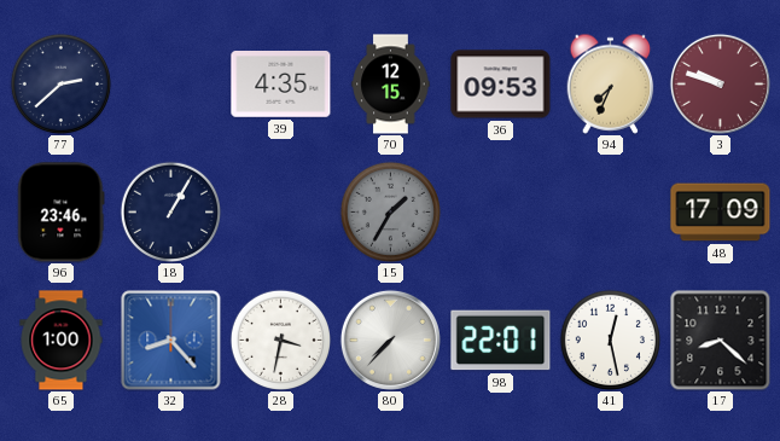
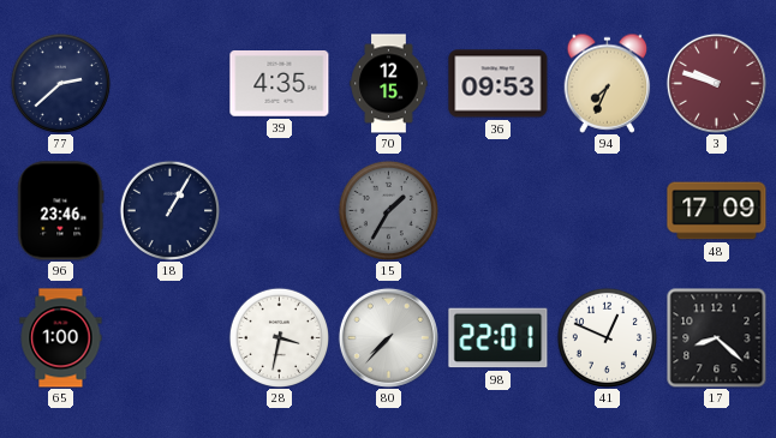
32: 8:23 -> none (171, 341)
41: 12:28 -> 12:49 (607, 337)
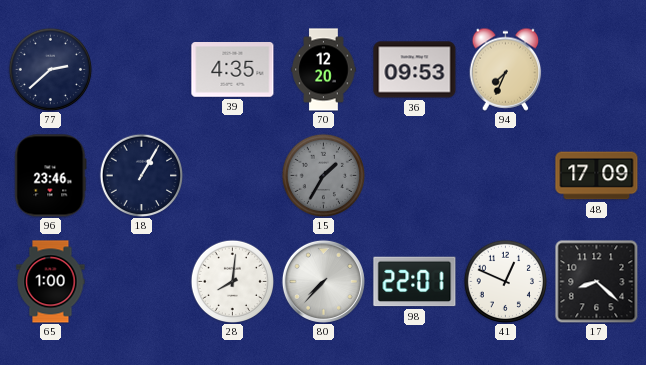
70: 12:15 -> 12:20 (324, 70)
3: 9:48 -> none (716, 83)
28: 3:32 -> 8:01 (232, 281)
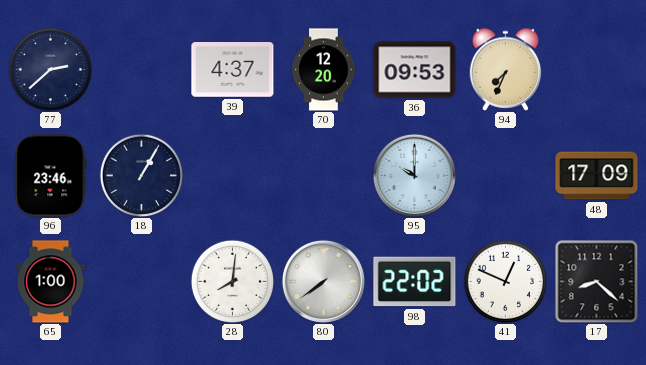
39: 4:35 -> 4:37 (233, 70)
15: 1:35 -> none (323, 175)
95: none -> 10:00 (414, 175)
80: 7:37 -> 7:39 (323, 281)
98: 22:01 -> 22:02 (415, 282)
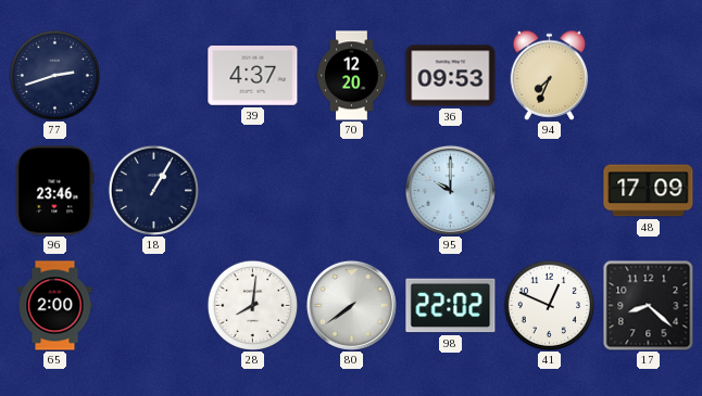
77: 2:38 -> 2:42 (54, 75)
65: 1:00 -> 2:00 (55, 306)
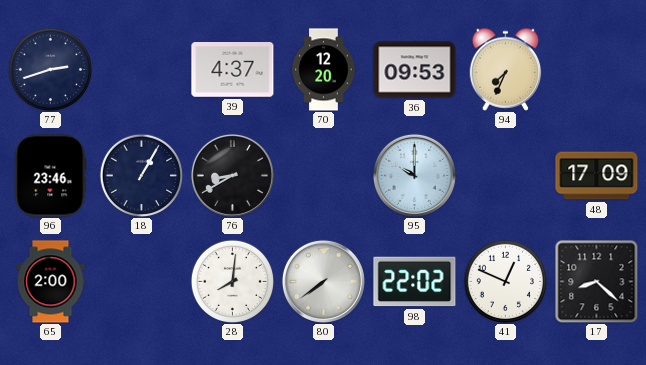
76: none -> 8:40 (232, 175)
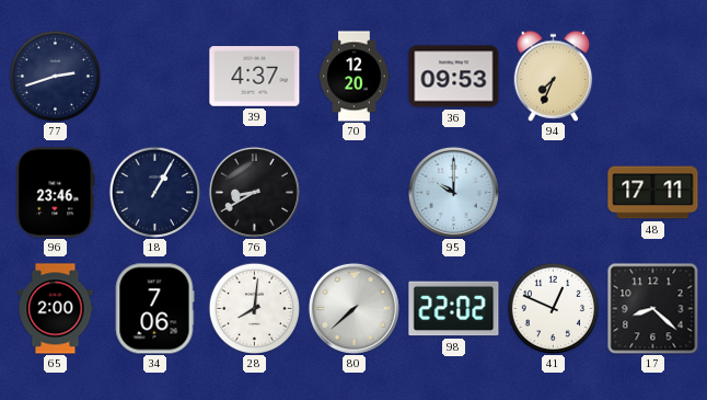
48: 17:09 -> 17:11 (653, 193)
34: none -> 7:06 (154, 309)
80: 7:39 -> 7:38 (353, 308)
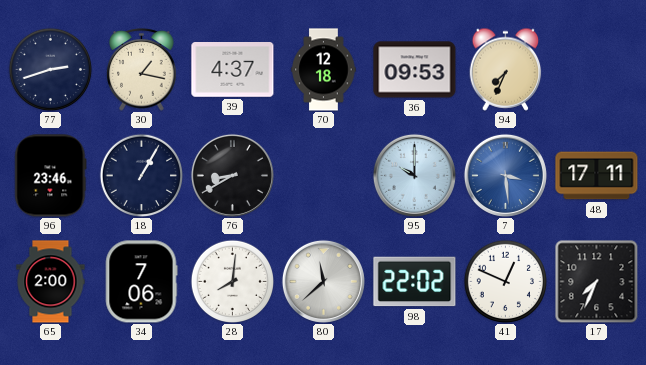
30: none -> 1:17 (142, 70)
70: 12:20 -> 12:18 (324, 70)
7: none -> 3:29 (505, 175)
80: 7:38 -> 11:38 (323, 281)
17: 8:22 -> 7:34 (596, 281)
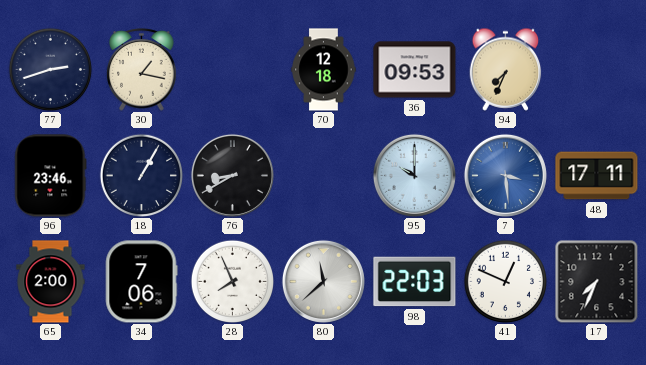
39: 4:37 -> none (233, 70)
28: 8:01 -> 7:56 (232, 281)
98: 22:02 -> 22:03 (415, 282)
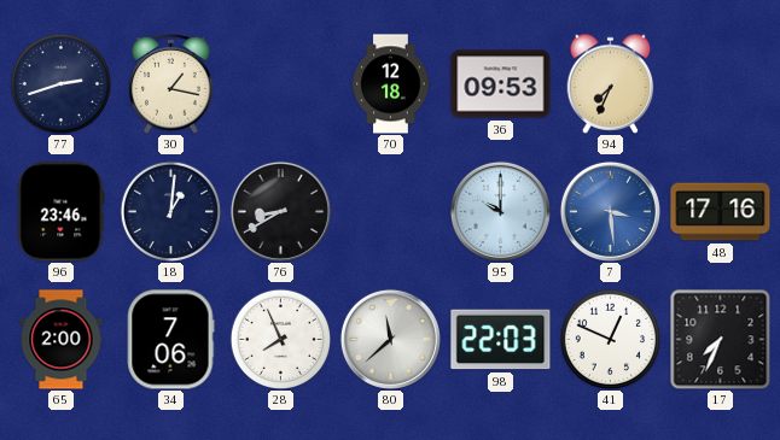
18: 1:05 -> 1:01 (170, 211)
48: 17:11 -> 17:16 (721, 212)
